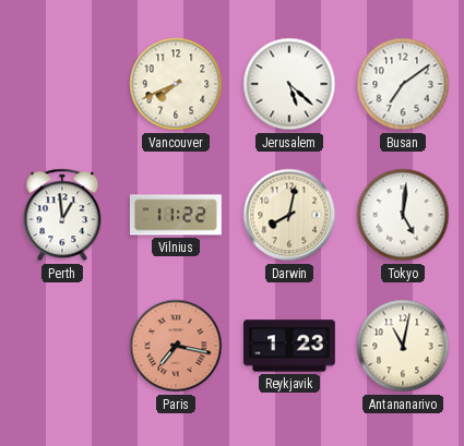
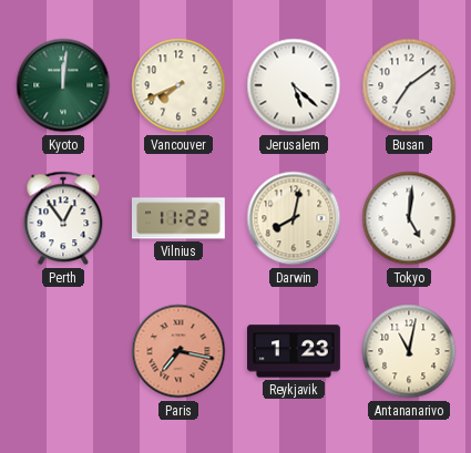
Kyoto: none -> 12:01 (63, 85)
Perth: 12:59 -> 12:54 (63, 218)
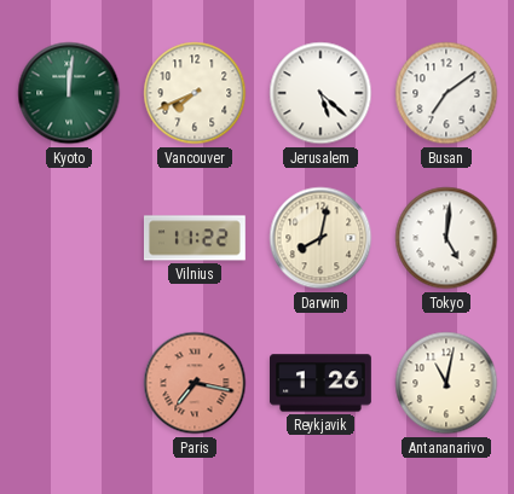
Perth: 12:54 -> none (63, 218)
Reykjavik: 1:23 -> 1:26 (322, 383)
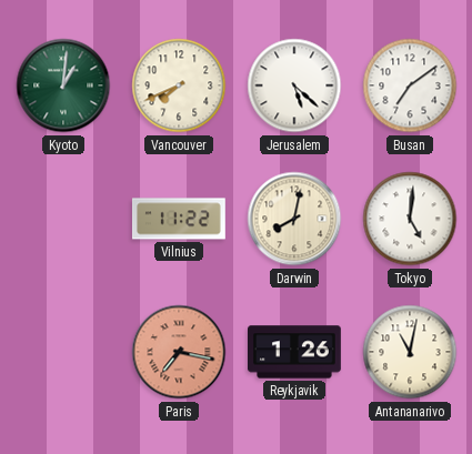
Kyoto: 12:01 -> 1:01 (63, 85)
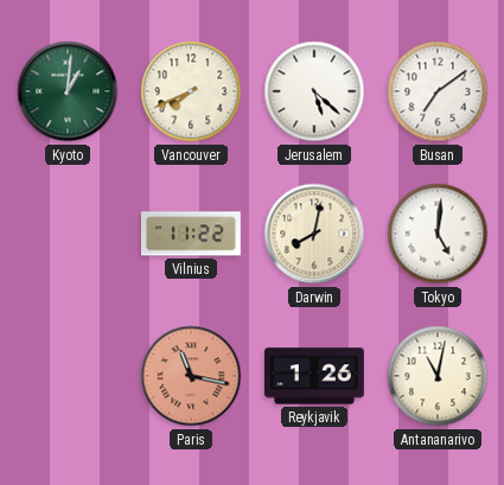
Paris: 7:17 -> 11:17 (191, 376)
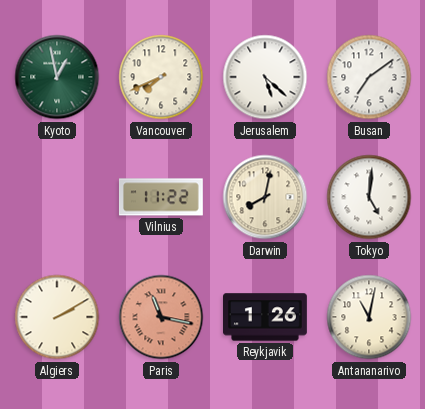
Kyoto: 1:01 -> 12:58 (57, 77)
Algiers: none -> 2:10 (57, 317)
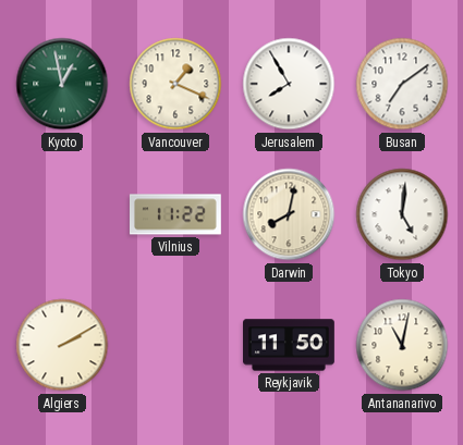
Vancouver: 7:41 -> 1:19 (175, 84)
Jerusalem: 5:22 -> 7:55 (289, 84)
Paris: 11:17 -> none (161, 317)
Reykjavik: 1:26 -> 11:50 (290, 345)
